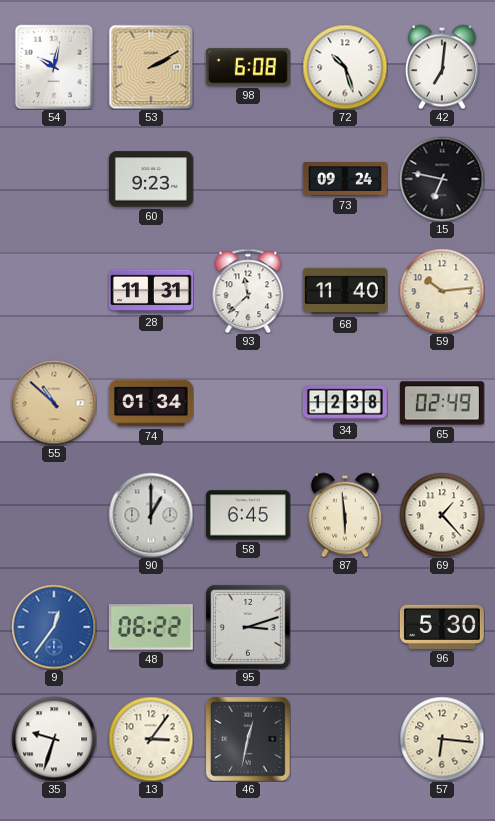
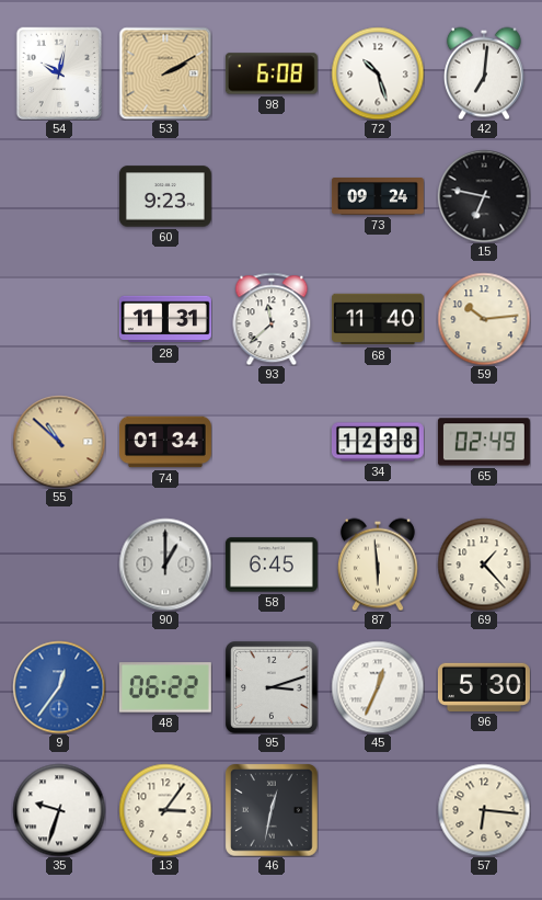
45: none -> 12:34 (378, 687)
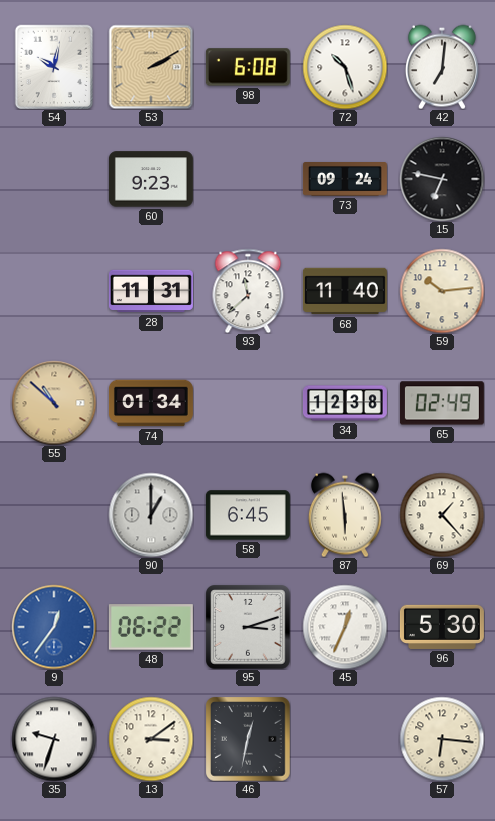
13: 3:06 -> 3:09 (151, 739)
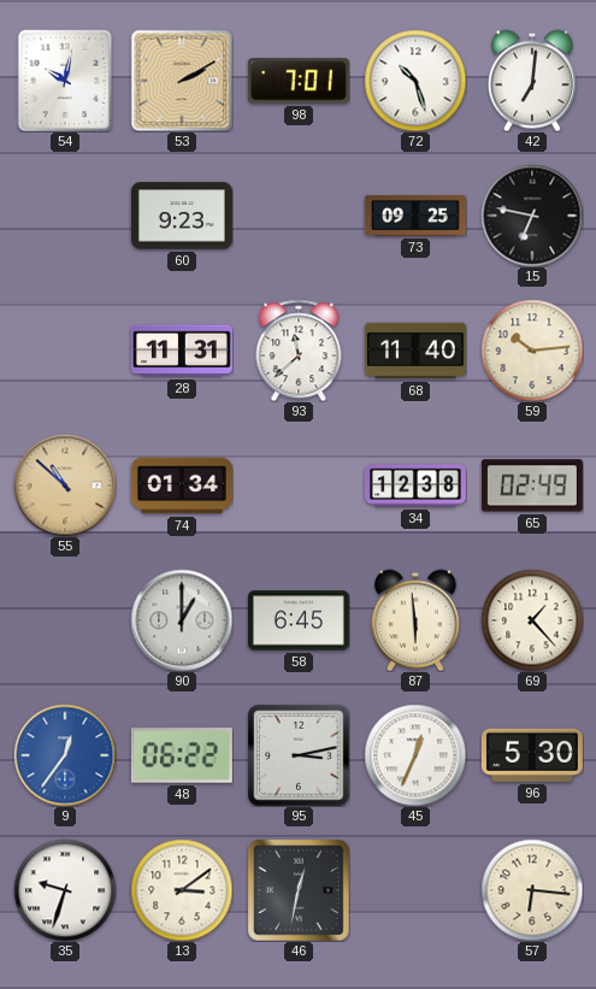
98: 6:08 -> 7:01 (299, 81)
73: 09:24 -> 09:25 (415, 217)
95: 3:12 -> 3:13 (299, 755)
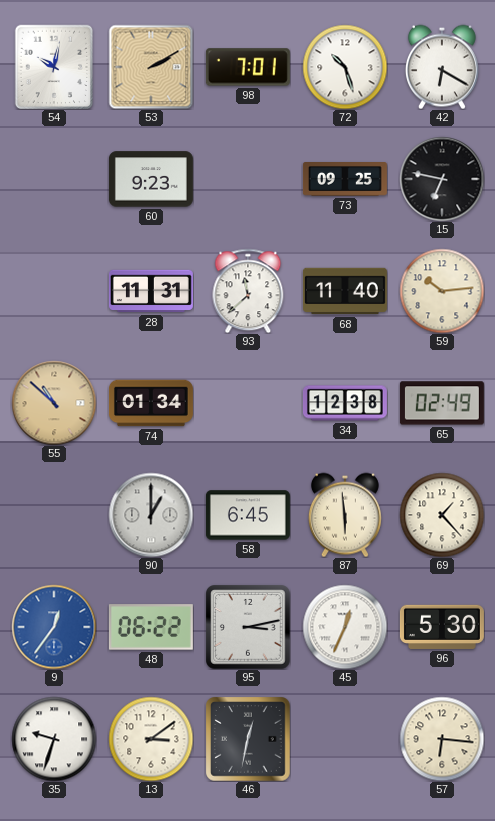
42: 7:01 -> 6:20 (442, 67)
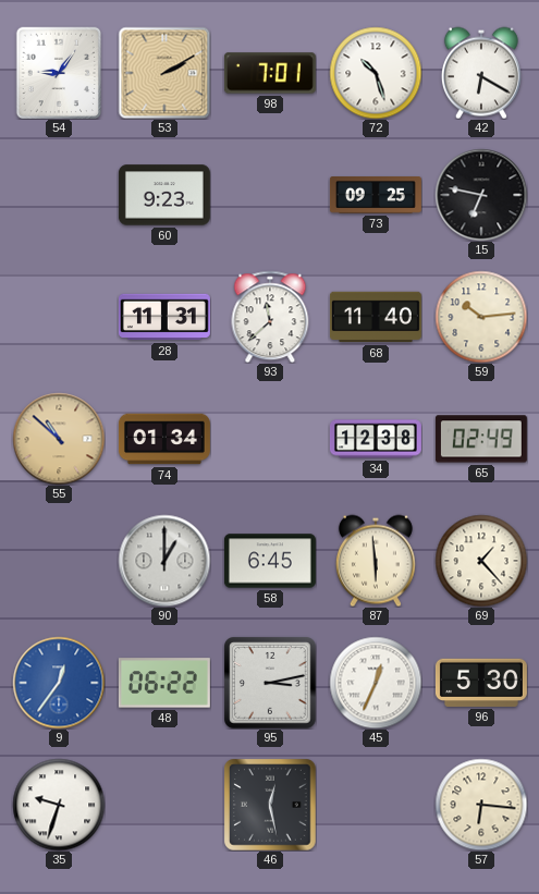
54: 10:02 -> 9:06 (59, 73)
13: 3:09 -> none (151, 739)
46: 12:32 -> 12:28 (270, 805)
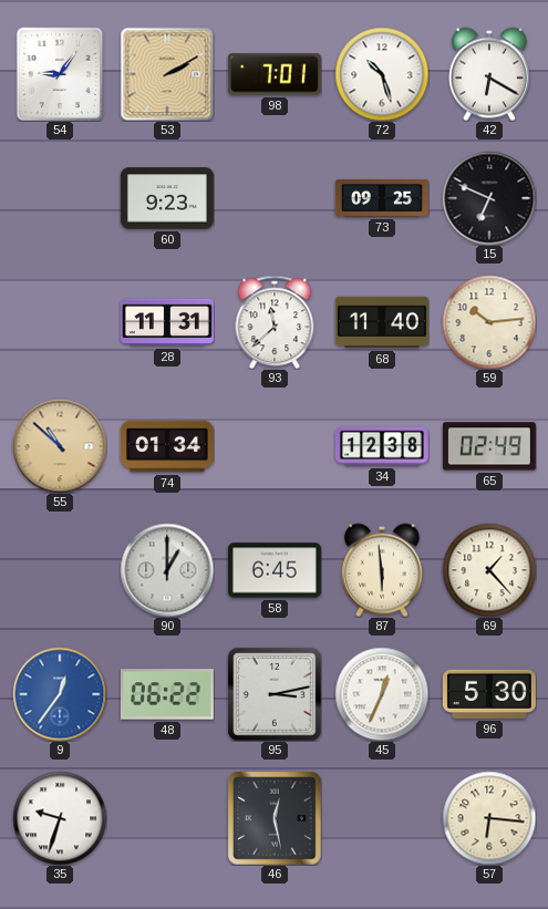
15: 6:47 -> 6:49 (489, 198)
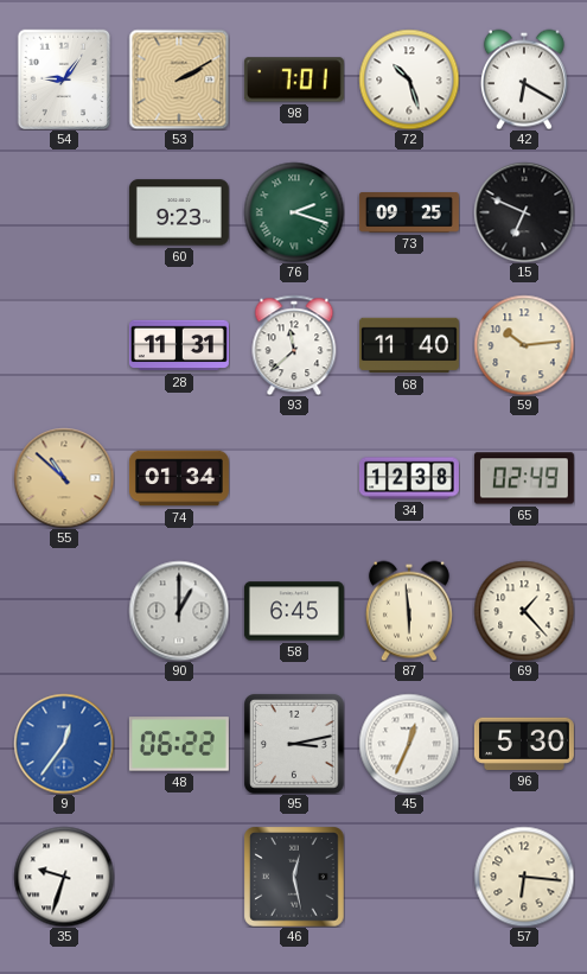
76: none -> 2:18 (294, 212)
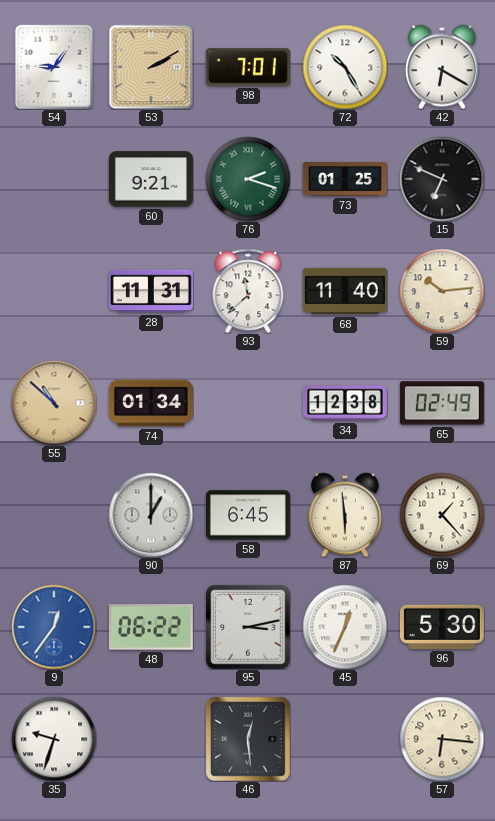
72: 10:27 -> 10:25 (345, 67)
60: 9:23 -> 9:21 (151, 179)
73: 09:25 -> 01:25 (345, 180)
46: 12:28 -> 12:29 (248, 739)
